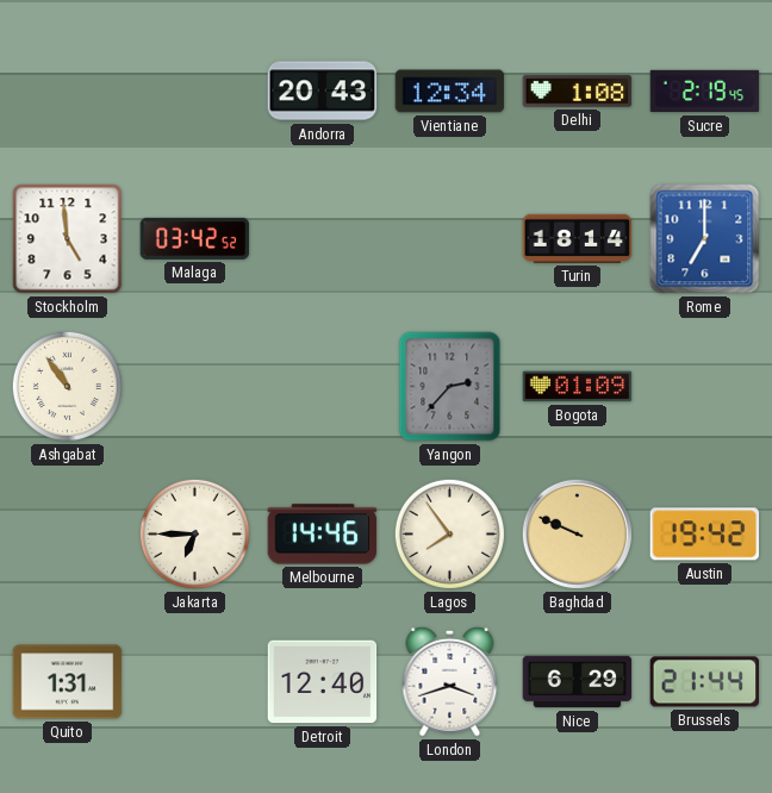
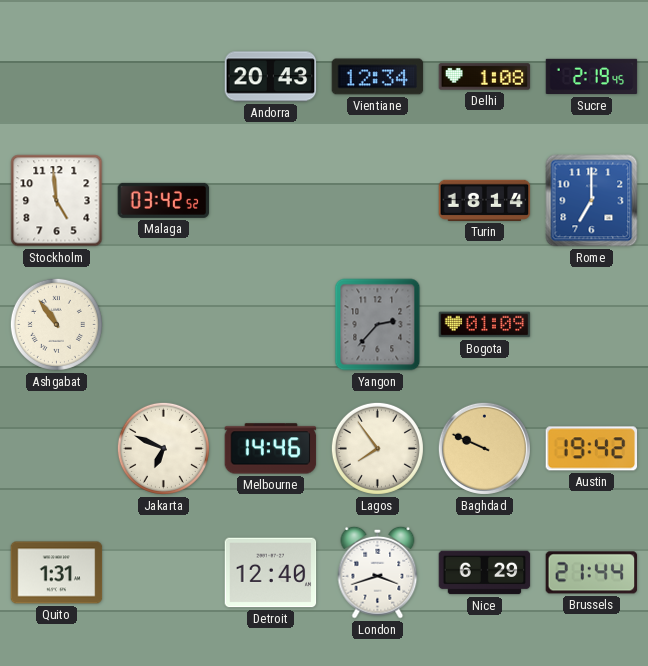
Jakarta: 6:45 -> 6:49 (163, 448)
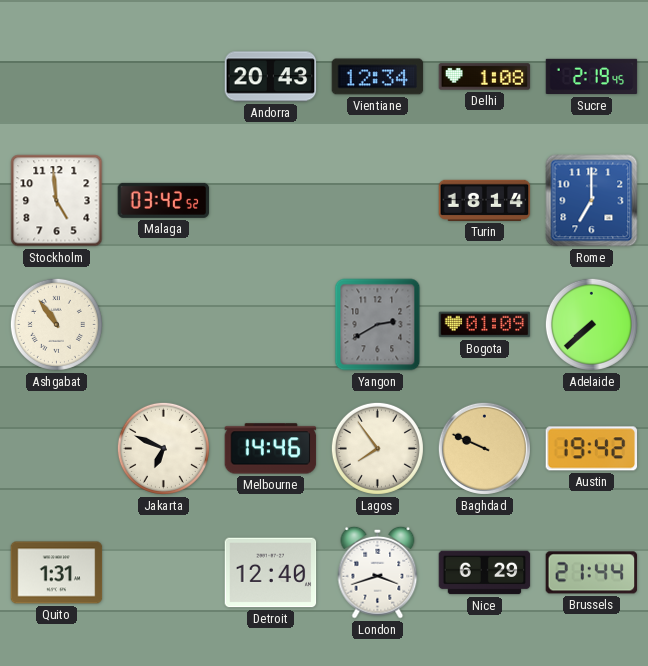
Yangon: 2:37 -> 2:40 (378, 325)
Adelaide: none -> 7:38 (591, 324)
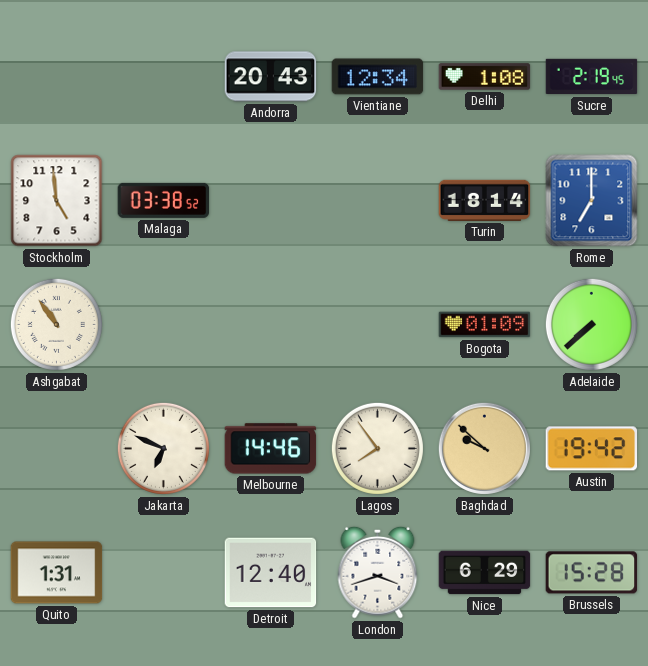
Malaga: 03:42 -> 03:38 (164, 200)
Yangon: 2:40 -> none (378, 325)
Baghdad: 9:49 -> 9:52 (484, 448)
Brussels: 21:44 -> 15:28 (592, 573)
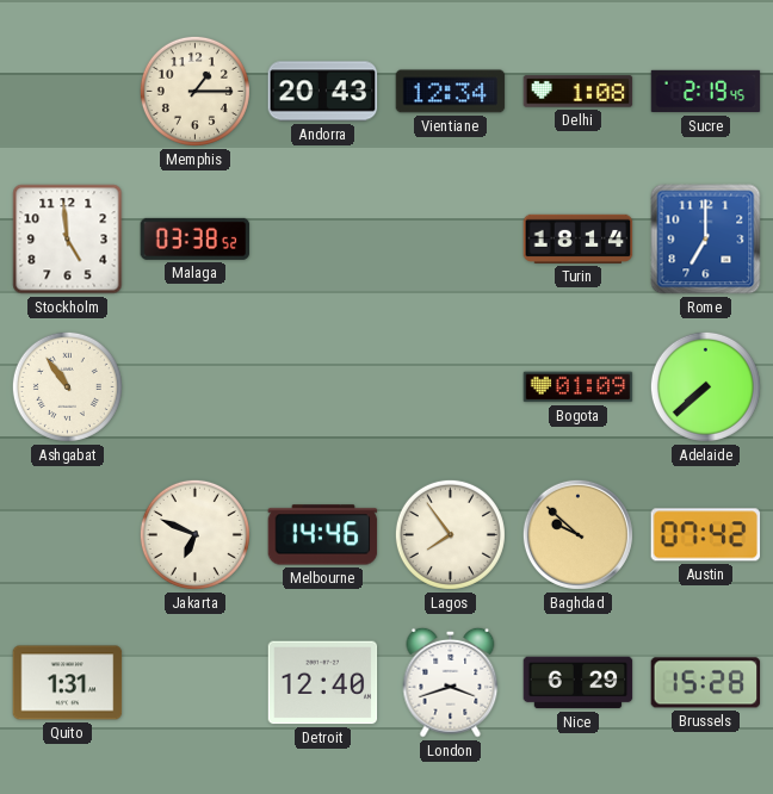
Memphis: none -> 1:15 (194, 91)
Austin: 19:42 -> 07:42 (706, 535)
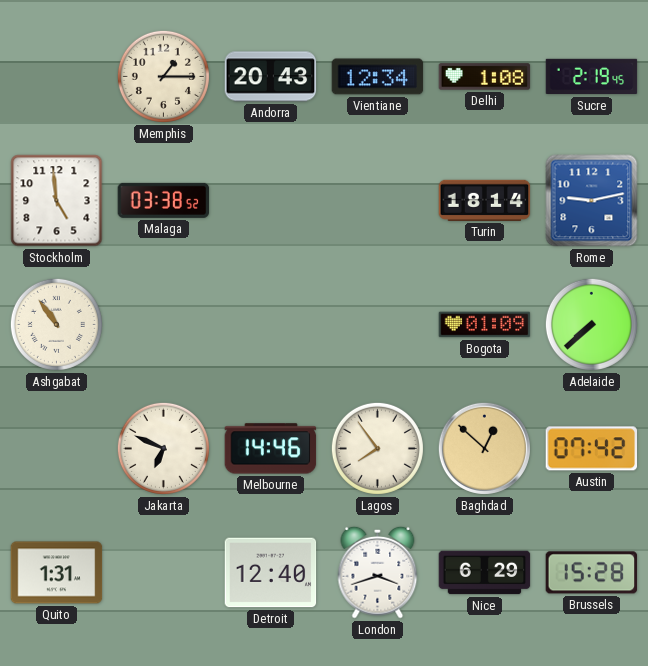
Rome: 7:00 -> 9:13 (592, 201)
Baghdad: 9:52 -> 12:52 (484, 448)
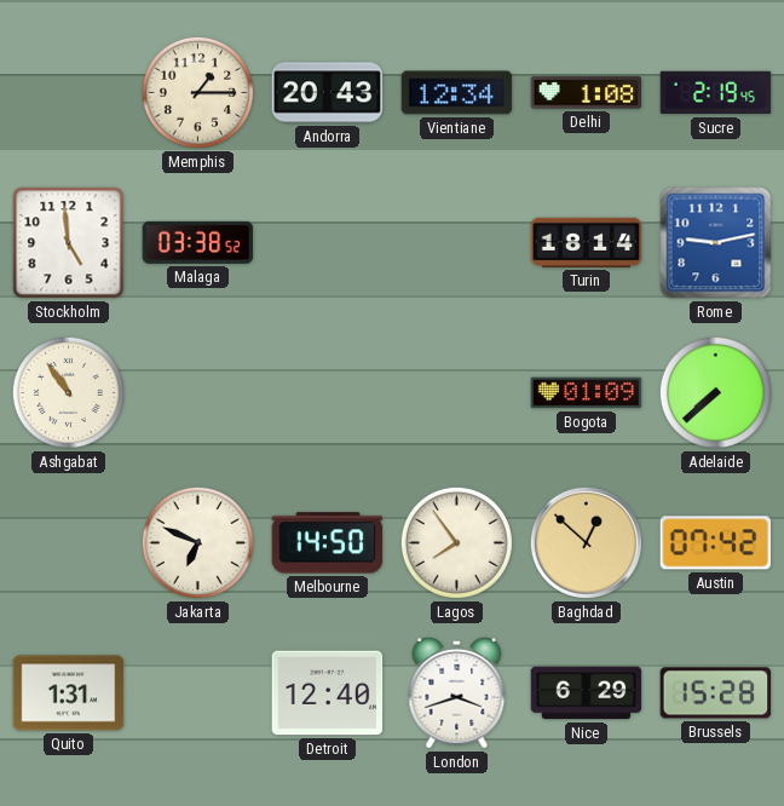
Melbourne: 14:46 -> 14:50 (328, 543)
